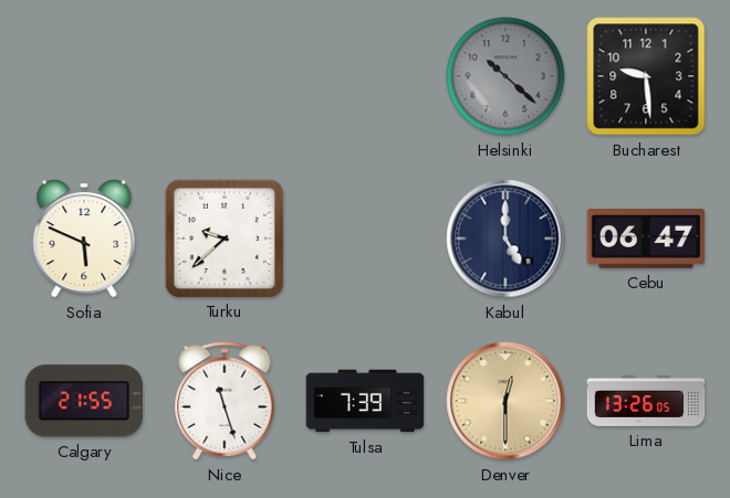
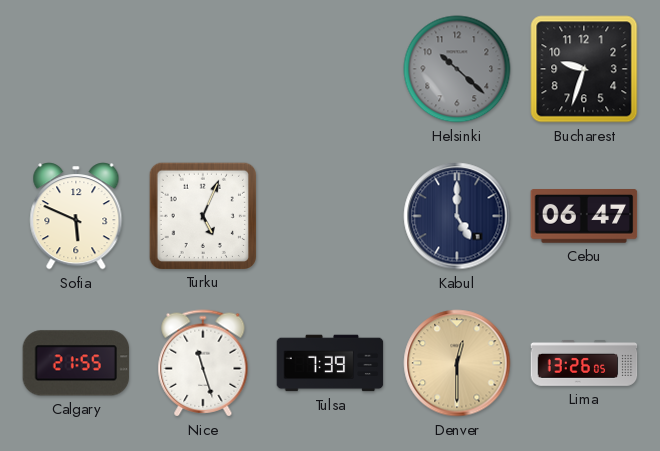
Bucharest: 9:29 -> 9:33 (584, 69)
Turku: 9:38 -> 5:04 (202, 215)
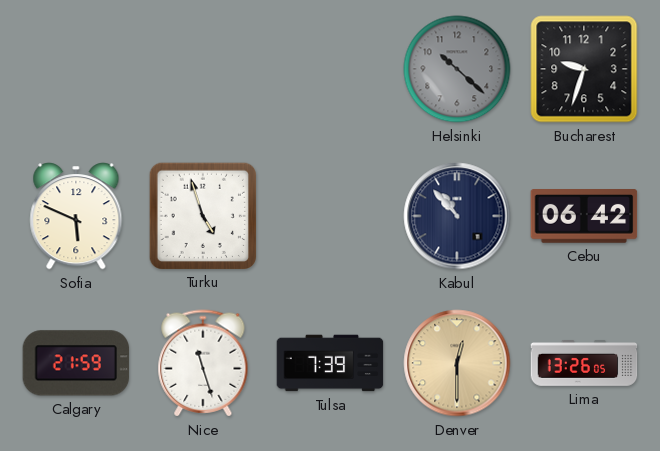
Turku: 5:04 -> 4:57 (202, 215)
Kabul: 5:00 -> 10:53 (457, 216)
Cebu: 06:47 -> 06:42 (584, 216)
Calgary: 21:55 -> 21:59 (76, 363)
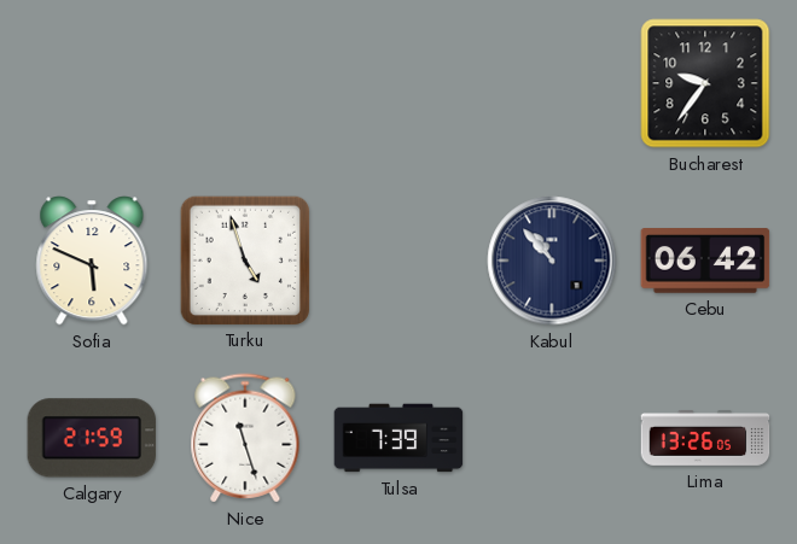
Helsinki: 10:22 -> none (457, 69)
Bucharest: 9:33 -> 9:36 (705, 83)
Denver: 12:30 -> none (457, 363)
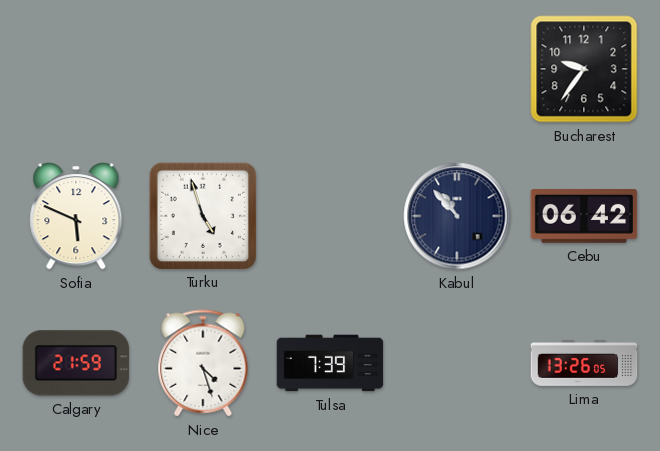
Nice: 11:27 -> 4:27 (203, 363)
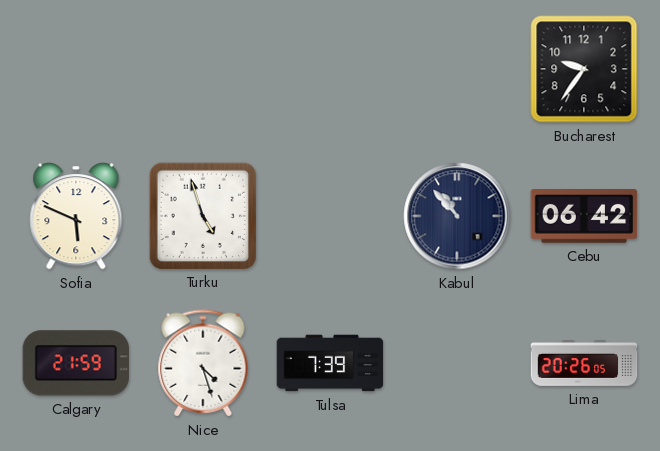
Lima: 13:26 -> 20:26 (584, 364)
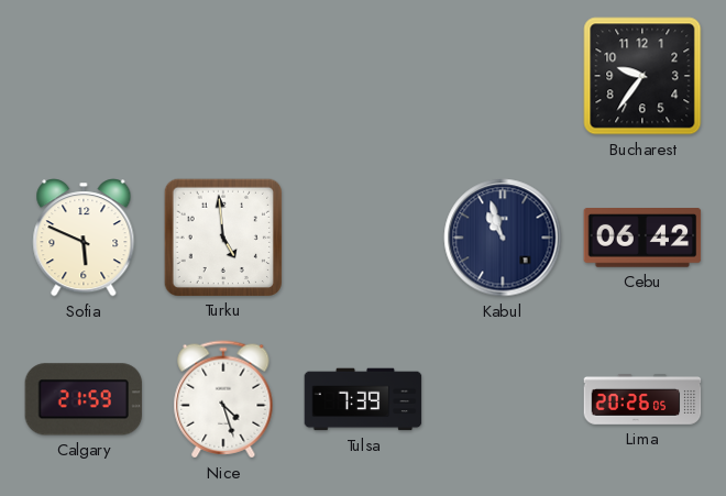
Turku: 4:57 -> 4:59 (222, 236)
Kabul: 10:53 -> 10:57 (503, 238)
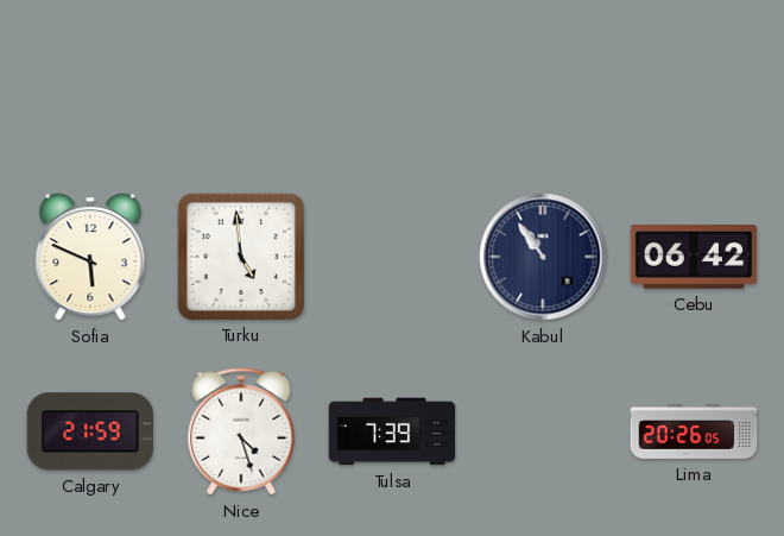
Bucharest: 9:36 -> none (642, 76)
Kabul: 10:57 -> 10:54 (543, 257)
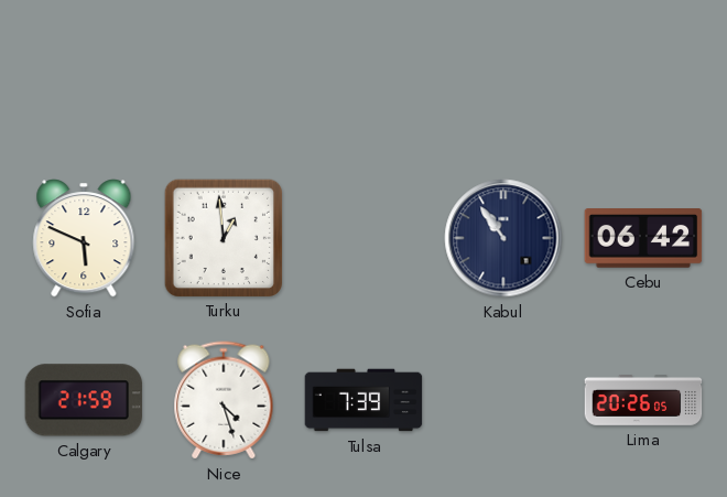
Turku: 4:59 -> 12:59 (223, 237)
